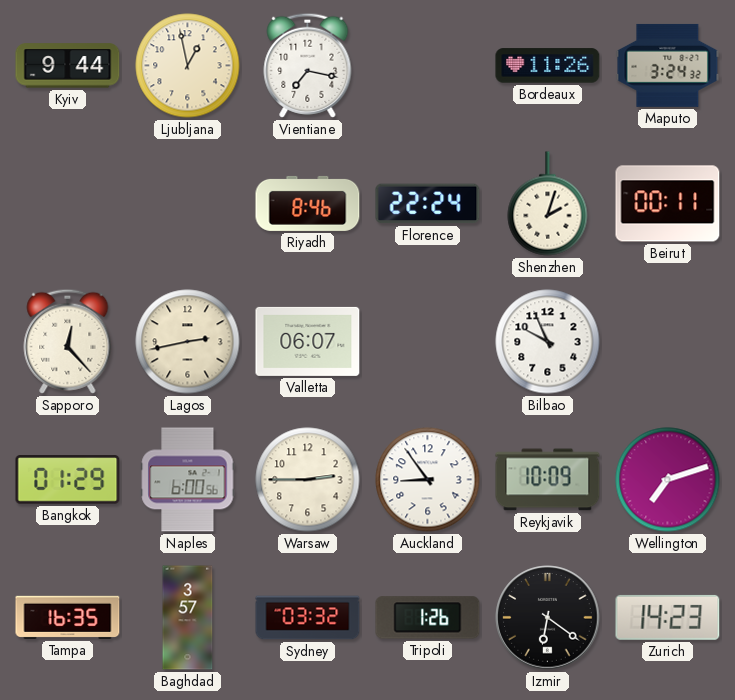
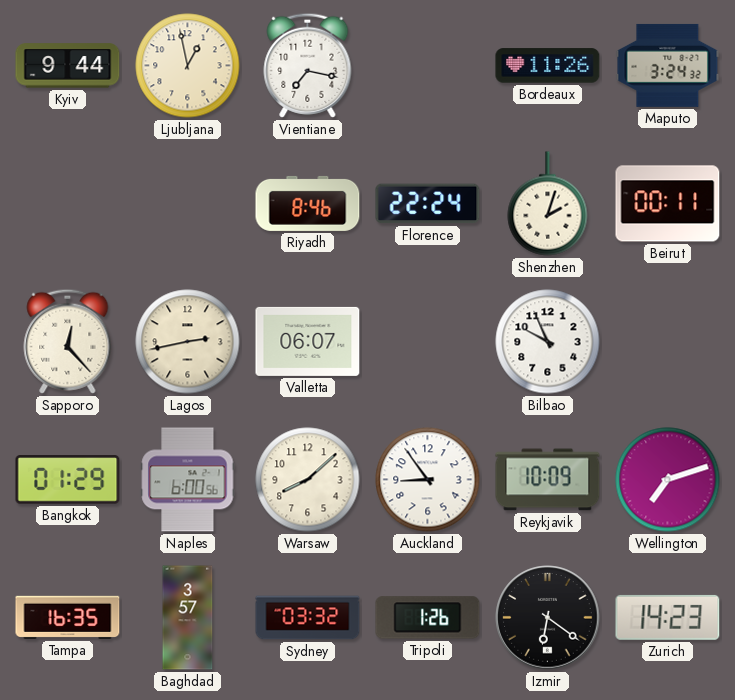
Warsaw: 2:45 -> 8:08 (308, 480)
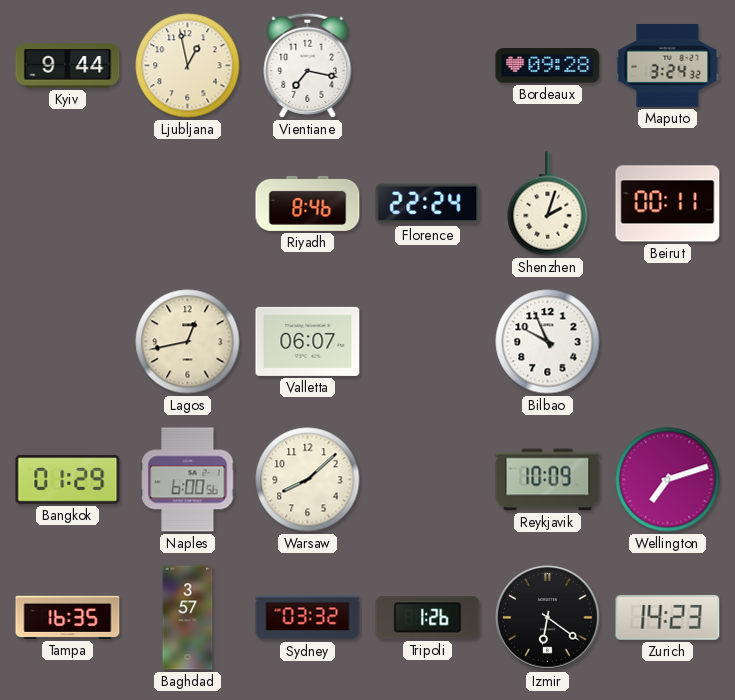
Bordeaux: 11:26 -> 09:28 (548, 66)
Sapporo: 12:23 -> none (68, 341)
Lagos: 2:43 -> 12:43 (188, 342)
Auckland: 8:54 -> none (428, 480)
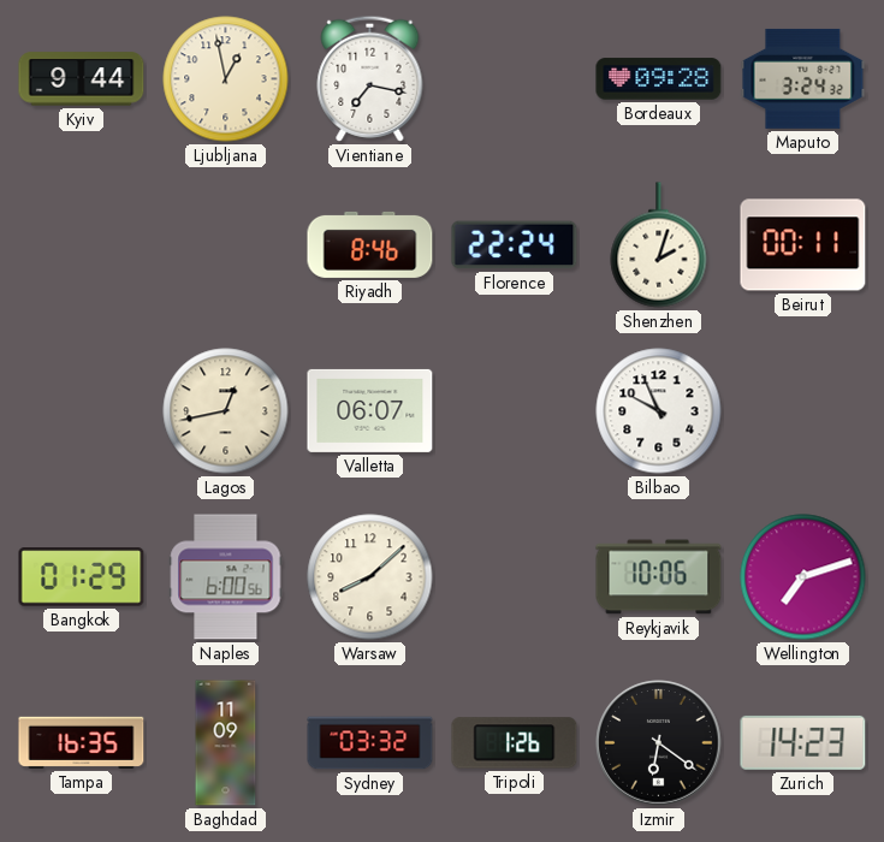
Reykjavik: 10:09 -> 10:06 (659, 577)
Baghdad: 3:57 -> 11:09 (226, 743)
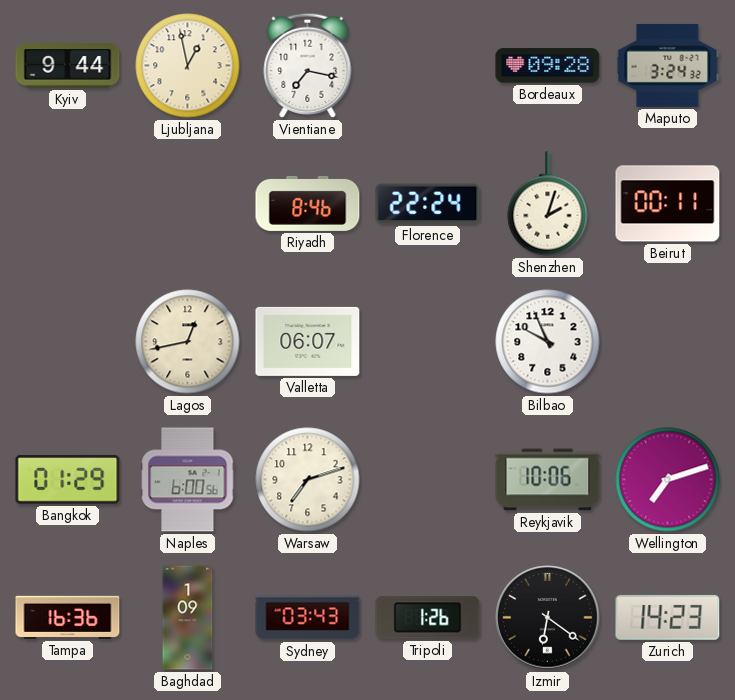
Warsaw: 8:08 -> 7:12 (308, 480)
Tampa: 16:35 -> 16:36 (68, 617)
Baghdad: 11:09 -> 1:09 (188, 618)
Sydney: 03:32 -> 03:43 (308, 618)
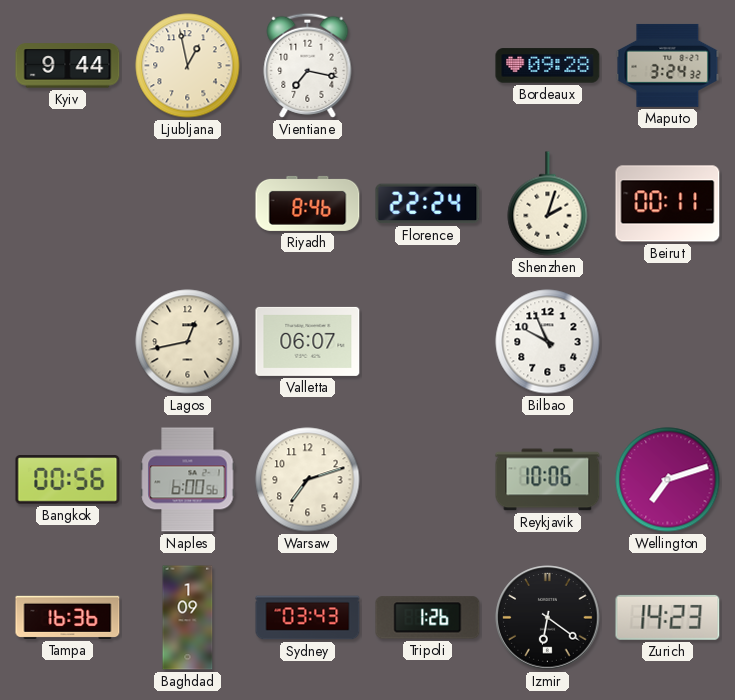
Bangkok: 01:29 -> 00:56 (68, 480)
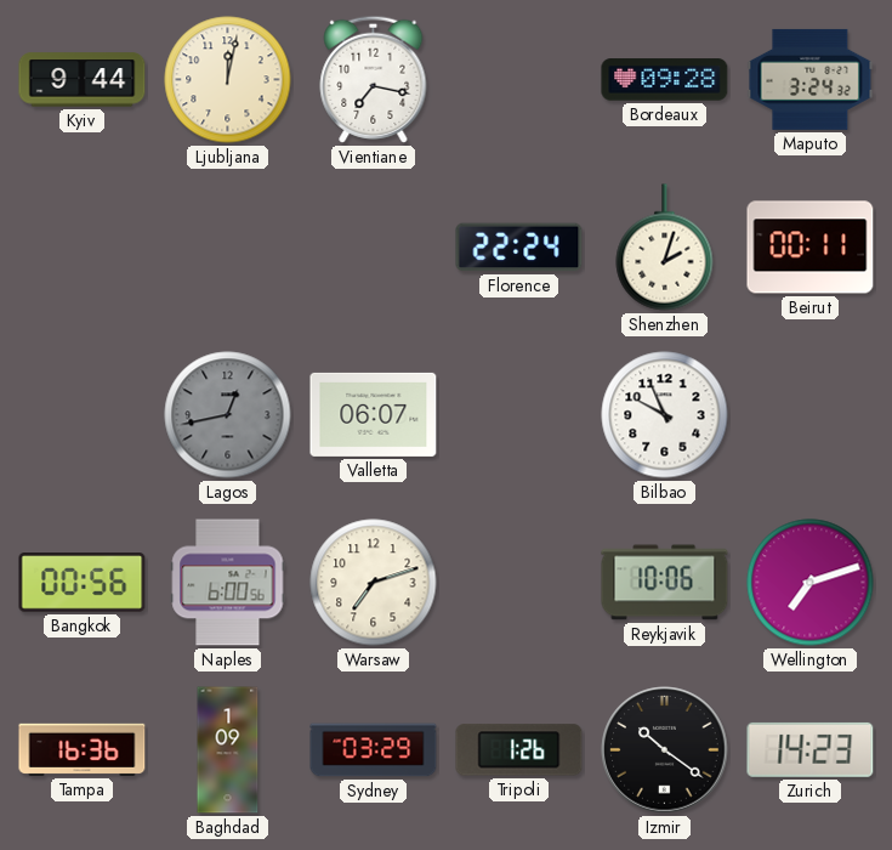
Ljubljana: 12:58 -> 12:02 (228, 80)
Riyadh: 8:46 -> none (308, 203)
Lagos dial: cream -> grey (228, 415)
Sydney: 03:43 -> 03:29 (374, 750)
Izmir: 6:21 -> 10:21 (665, 750)
